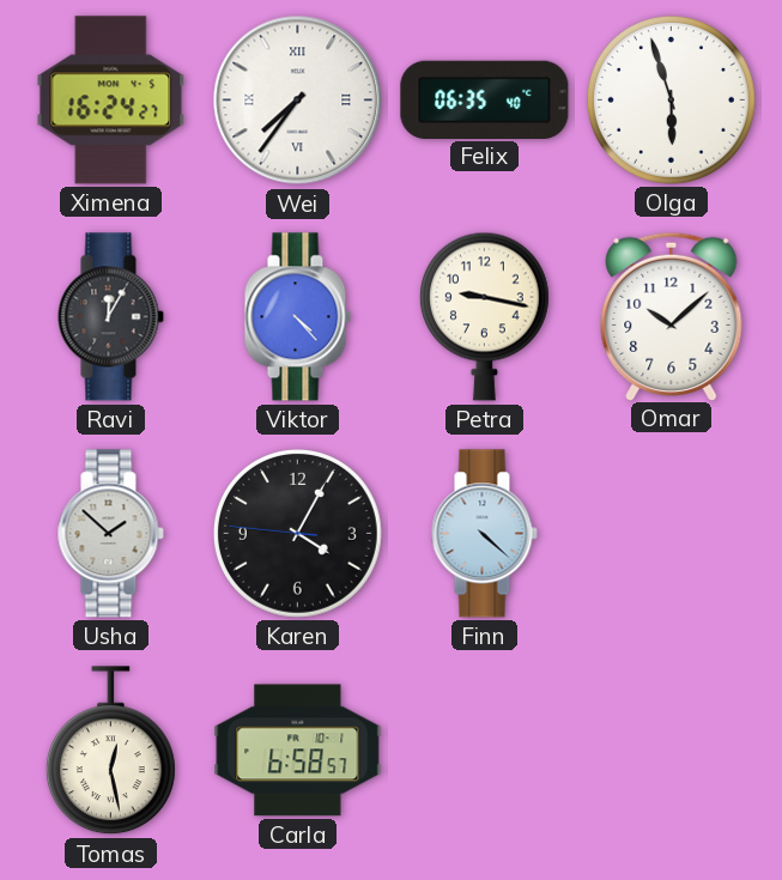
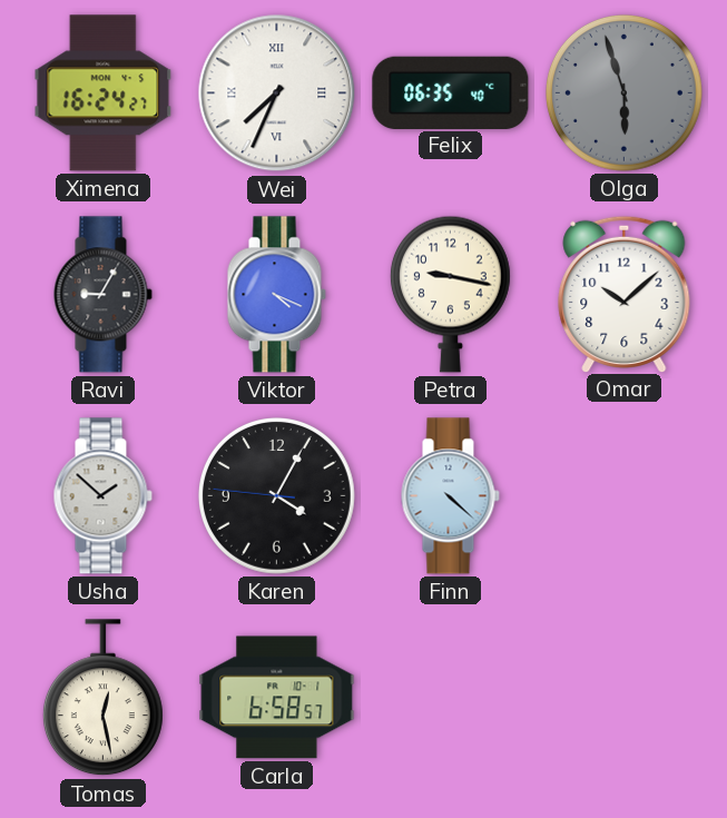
Wei: 7:36 -> 7:34 (277, 93)
Olga dial: white -> grey (623, 92)
Ravi: 12:05 -> 9:05 (102, 295)
Viktor: 4:23 -> 4:19 (276, 295)
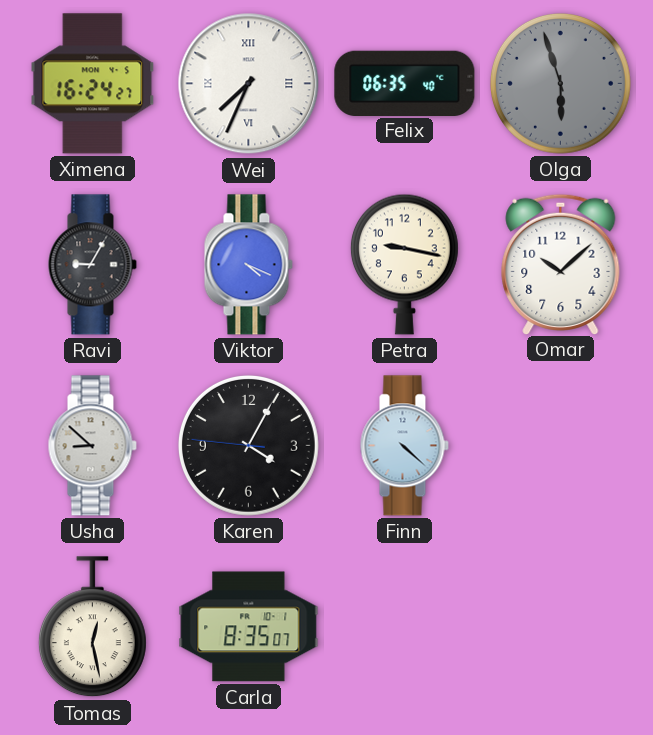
Usha: 1:52 -> 8:52 (92, 446)
Carla: 6:58 -> 8:35 (249, 627)
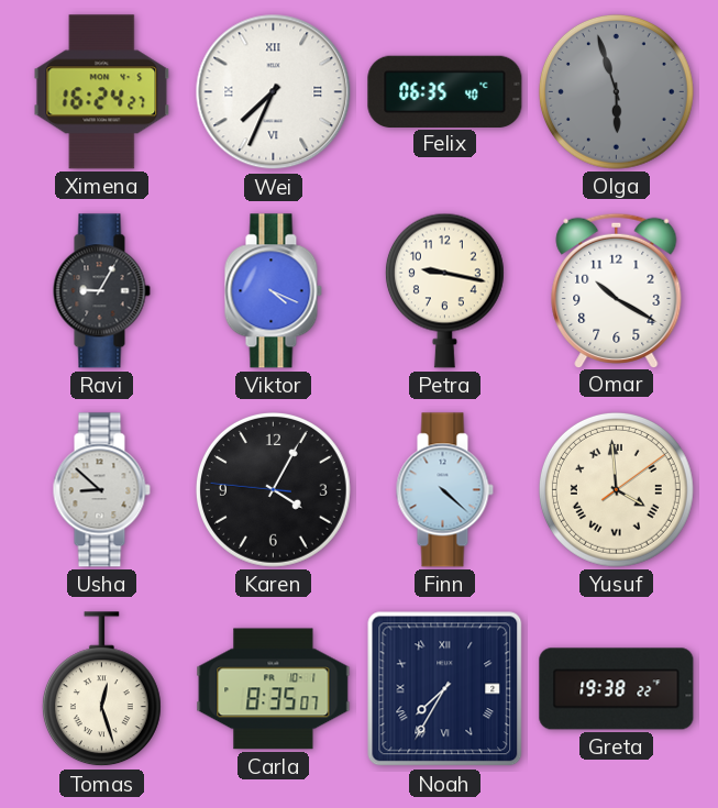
Omar: 10:08 -> 10:20 (617, 290)
Yusuf: none -> 3:59 (616, 489)
Tomas: 12:28 -> 12:27 (101, 689)
Noah: none -> 7:35 (445, 689)
Greta: none -> 19:38 (617, 689)
